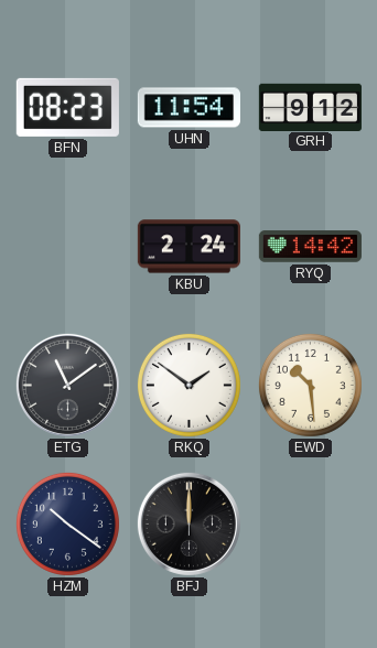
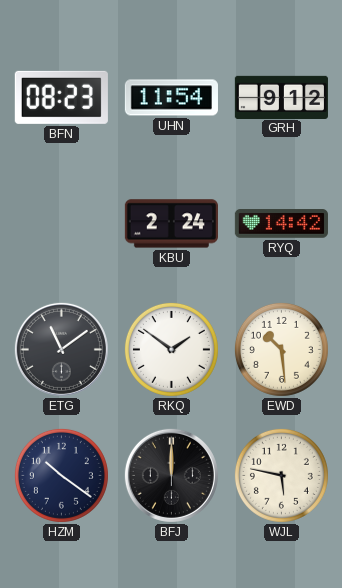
WJL: none -> 5:47 (281, 475)
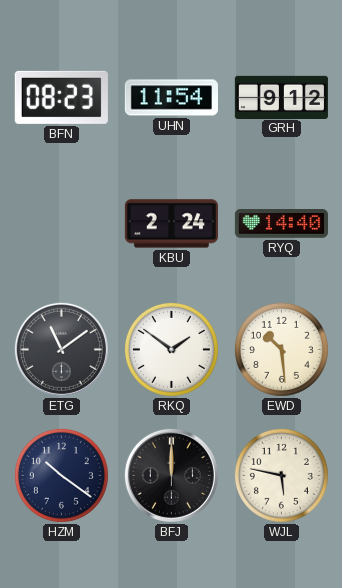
RYQ: 14:42 -> 14:40 (281, 224)
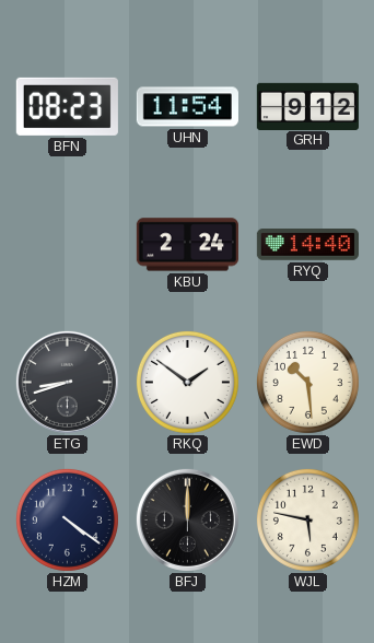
ETG: 11:09 -> 8:42 (67, 382)
HZM: 10:21 -> 4:21 (67, 519)
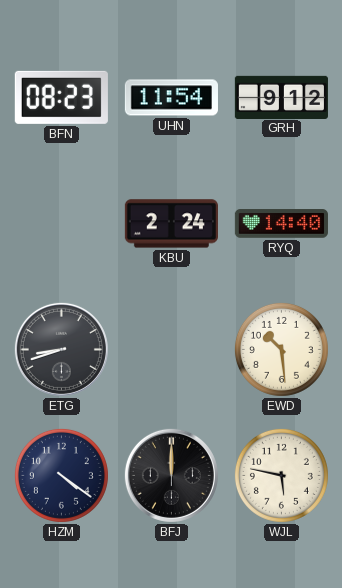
RKQ: 1:51 -> none (187, 382)
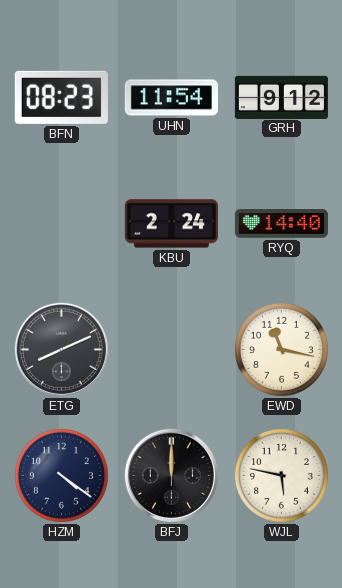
ETG: 8:42 -> 8:11 (61, 349)
EWD: 10:29 -> 11:17 (281, 349)
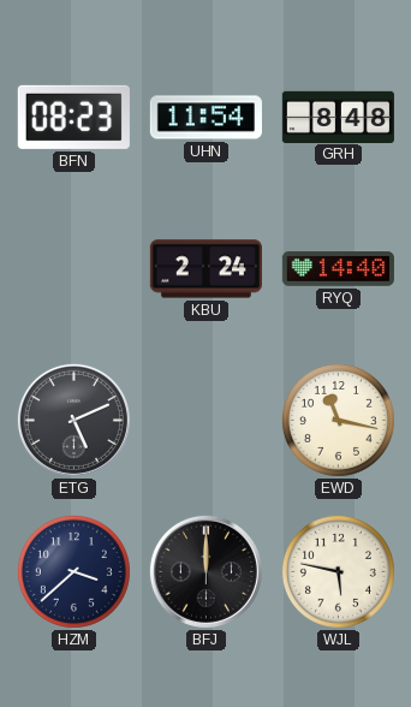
GRH: 9:12 -> 8:48 (338, 117)
ETG: 8:11 -> 5:11 (73, 420)
HZM: 4:21 -> 3:38 (73, 571)
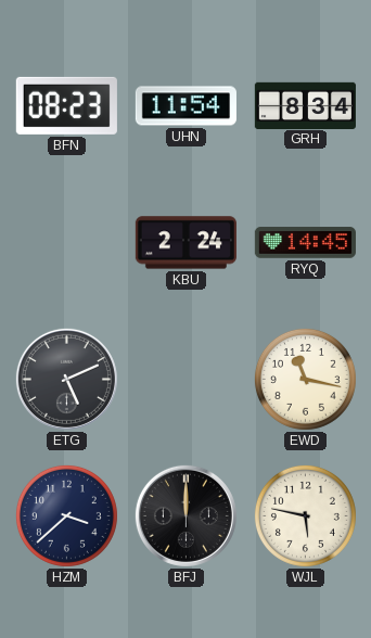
GRH: 8:48 -> 8:34 (305, 105)
RYQ: 14:40 -> 14:45 (305, 243)
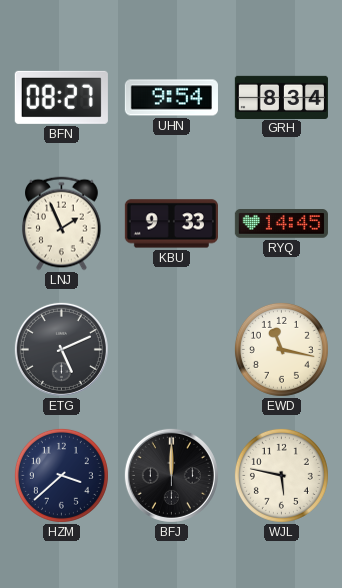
BFN: 08:23 -> 08:27 (61, 97)
UHN: 11:54 -> 9:54 (171, 98)
LNJ: none -> 1:56 (62, 224)
KBU: 2:24 -> 9:33 (171, 224)
